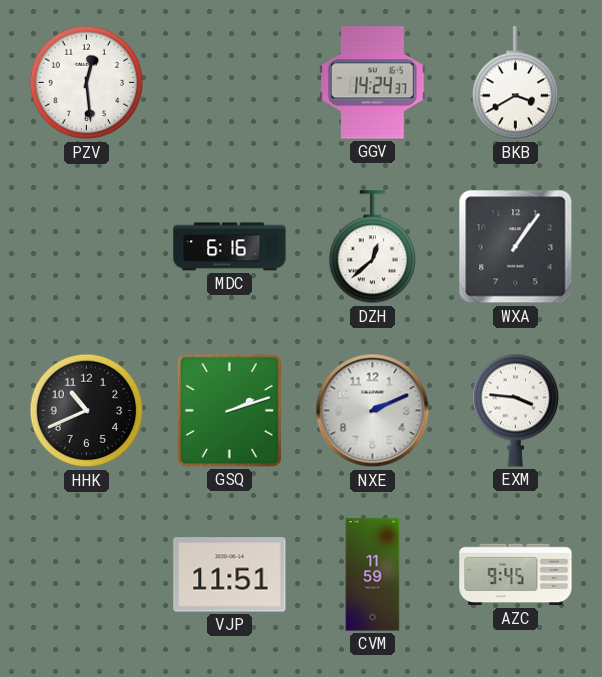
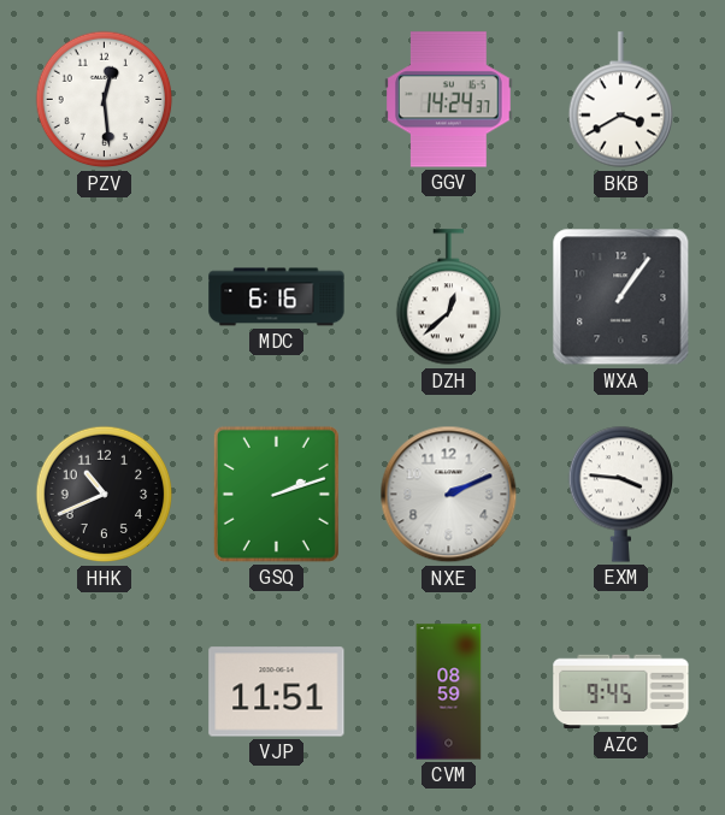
CVM: 11:59 -> 08:59 (449, 692)
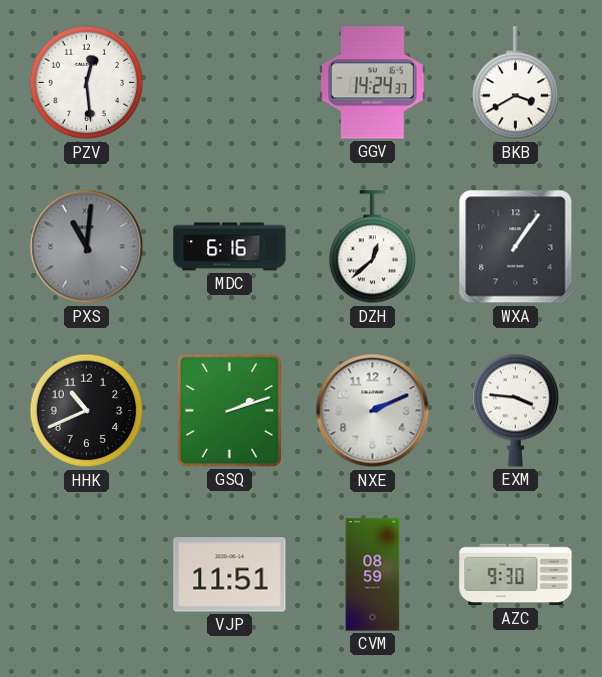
PXS: none -> 11:01 (87, 247)
AZC: 9:45 -> 9:30 (516, 575)
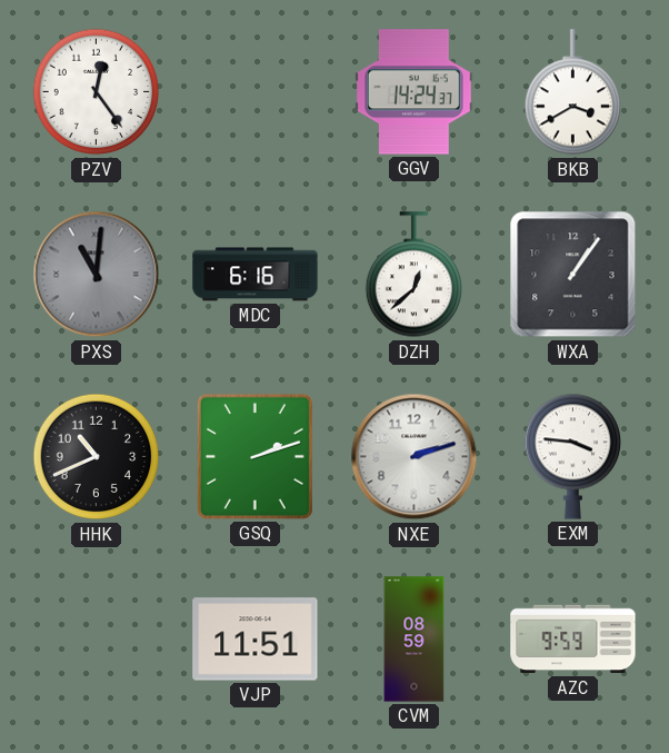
PZV: 12:29 -> 12:24 (97, 92)
NXE: 2:11 -> 2:12 (415, 457)
AZC: 9:30 -> 9:59 (573, 640)
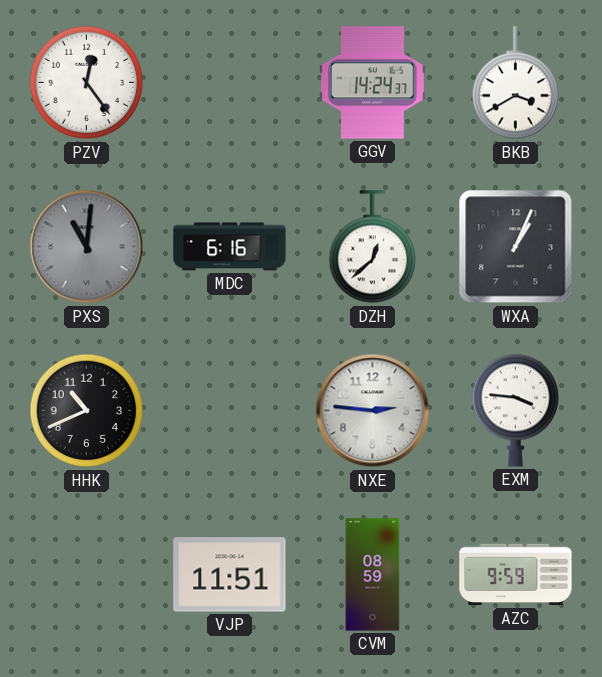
WXA: 1:06 -> 1:04 (516, 247)
GSQ: 2:12 -> none (254, 456)
NXE: 2:12 -> 2:46 (373, 411)
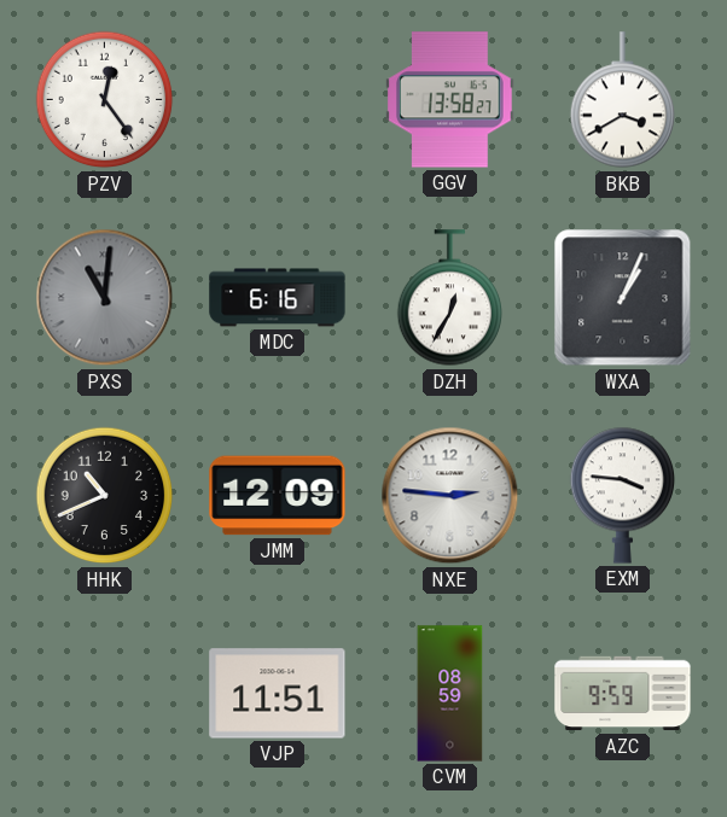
GGV: 14:24 -> 13:58 (450, 100)
DZH: 12:38 -> 12:35 (449, 298)
JMM: none -> 12:09 (278, 496)
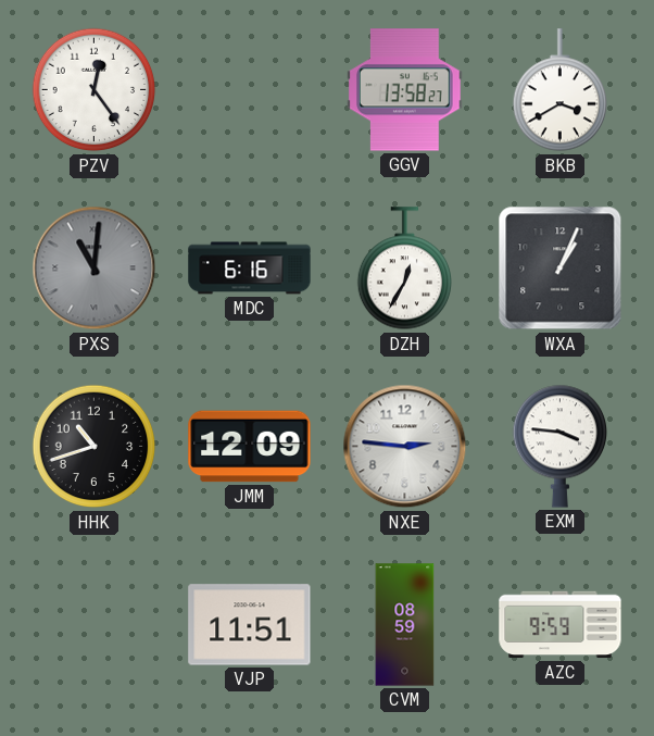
HHK: 10:41 -> 10:42 (95, 447)
